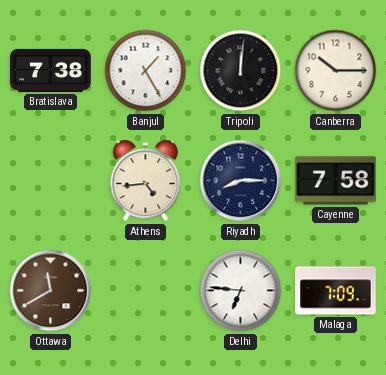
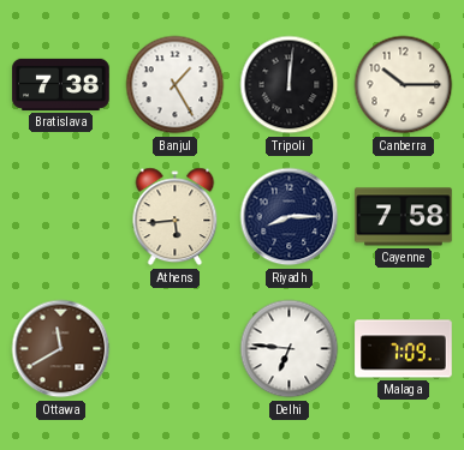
Athens: 4:44 -> 5:44 (176, 217)
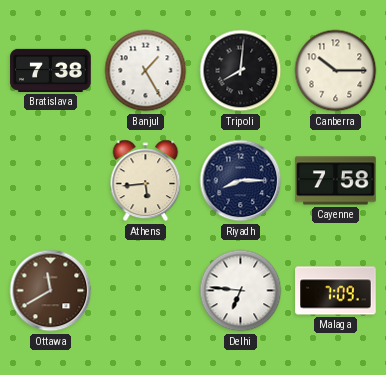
Tripoli: 12:01 -> 8:01 (241, 71)
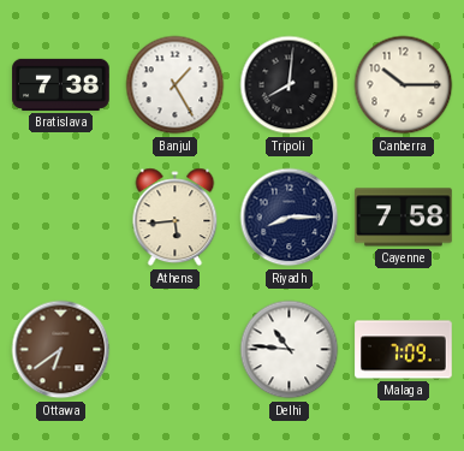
Ottawa: 11:40 -> 6:39 (61, 350)
Delhi: 6:46 -> 10:46 (290, 350)
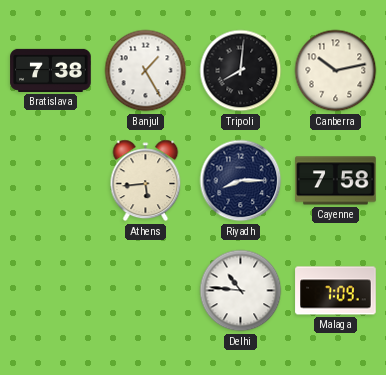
Canberra: 10:15 -> 10:13 (336, 71)
Ottawa: 6:39 -> none (61, 350)
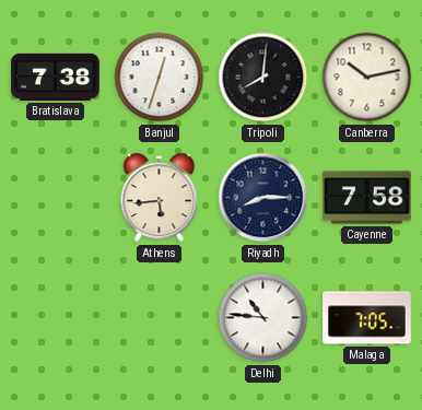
Banjul: 1:25 -> 12:33 (160, 78)
Malaga: 7:09 -> 7:05 (367, 318)
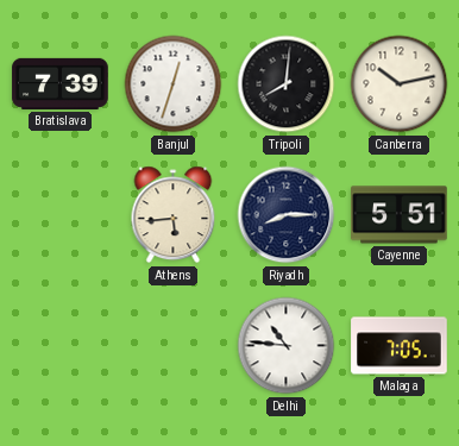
Bratislava: 7:38 -> 7:39 (61, 83)
Cayenne: 7:58 -> 5:51 (400, 215)
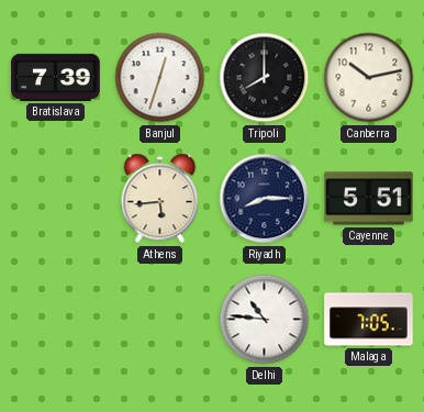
Tripoli: 8:01 -> 8:00 (265, 78)
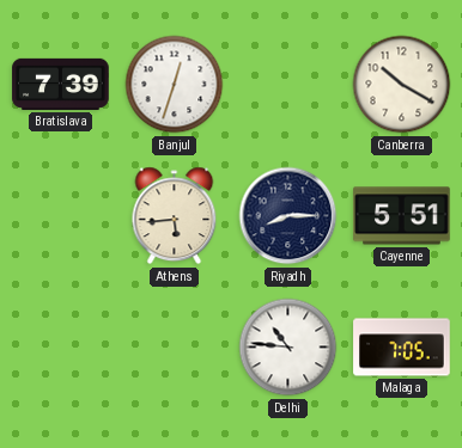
Tripoli: 8:00 -> none (265, 78)
Canberra: 10:13 -> 10:20 (402, 85)
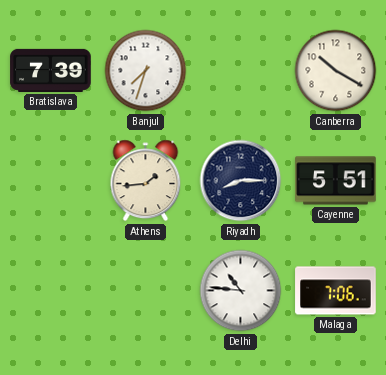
Banjul: 12:33 -> 7:33 (146, 71)
Athens: 5:44 -> 1:44 (146, 181)
Malaga: 7:05 -> 7:06 (336, 291)
